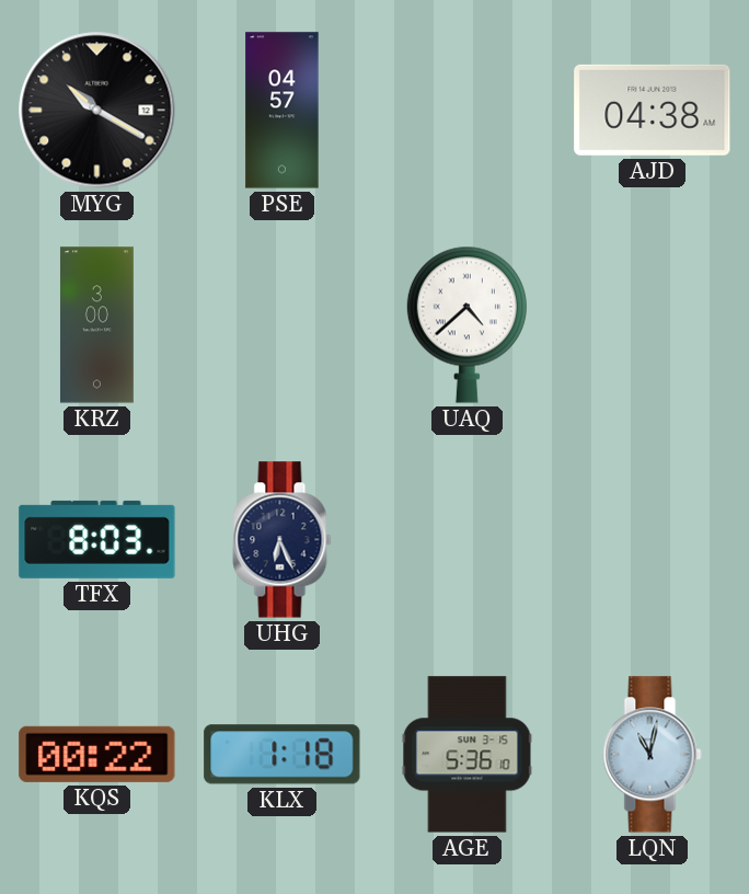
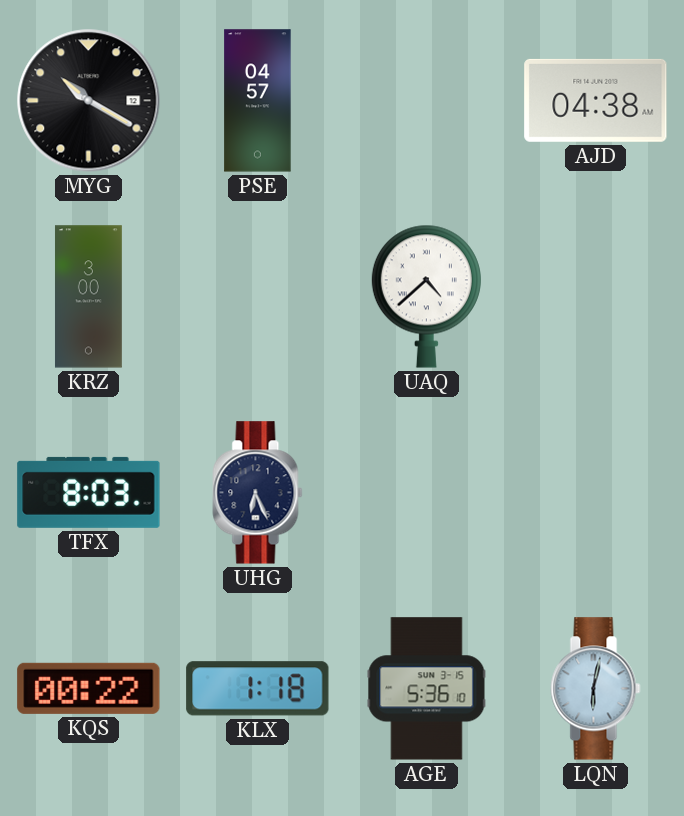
LQN: 11:02 -> 6:02 (596, 689)
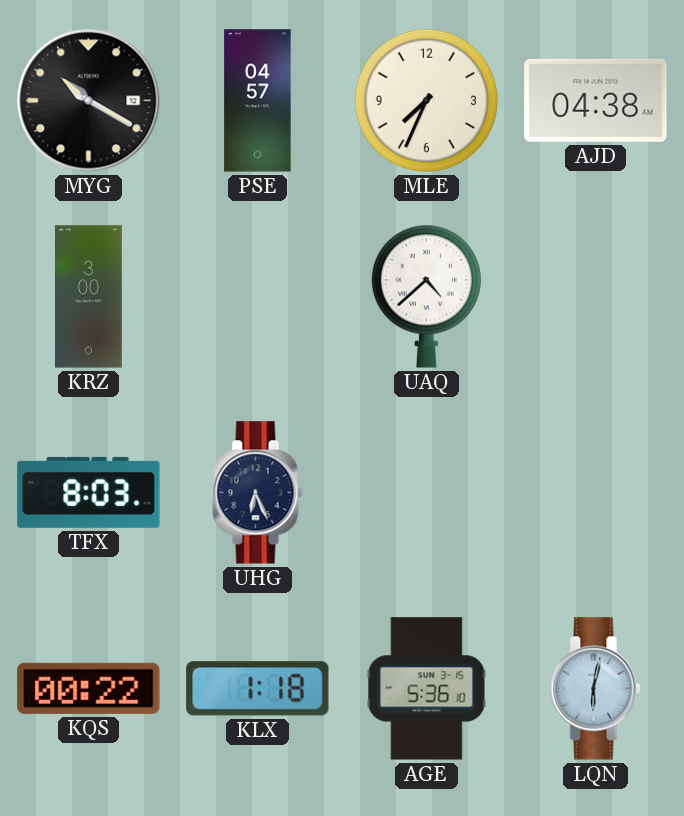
MLE: none -> 7:34 (426, 100)
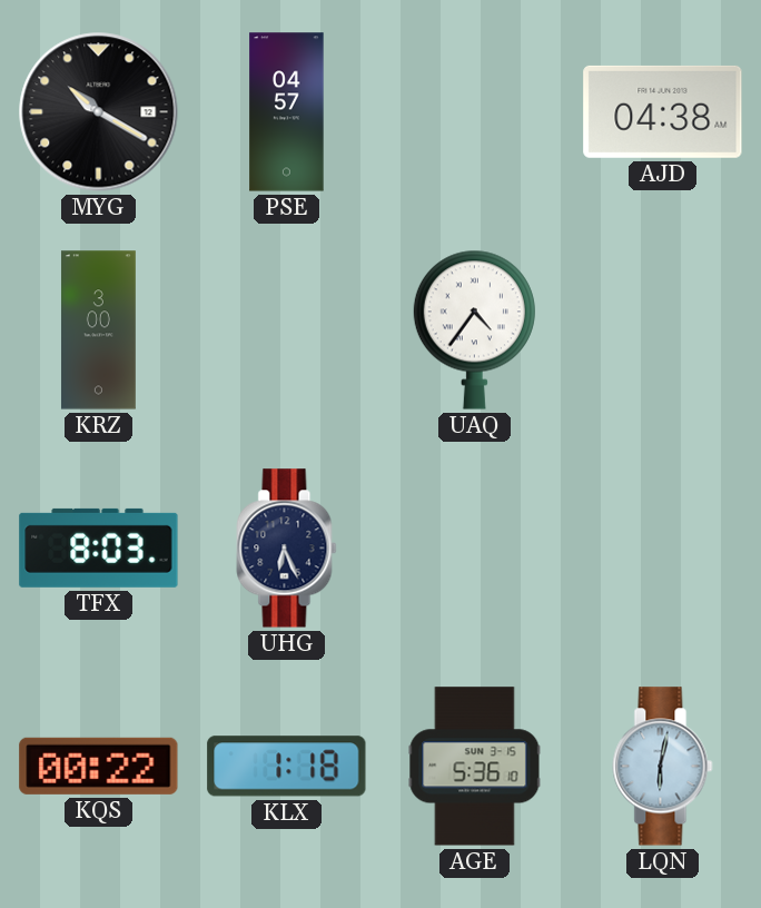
MLE: 7:34 -> none (426, 100)
UAQ: 4:38 -> 4:36 (474, 329)
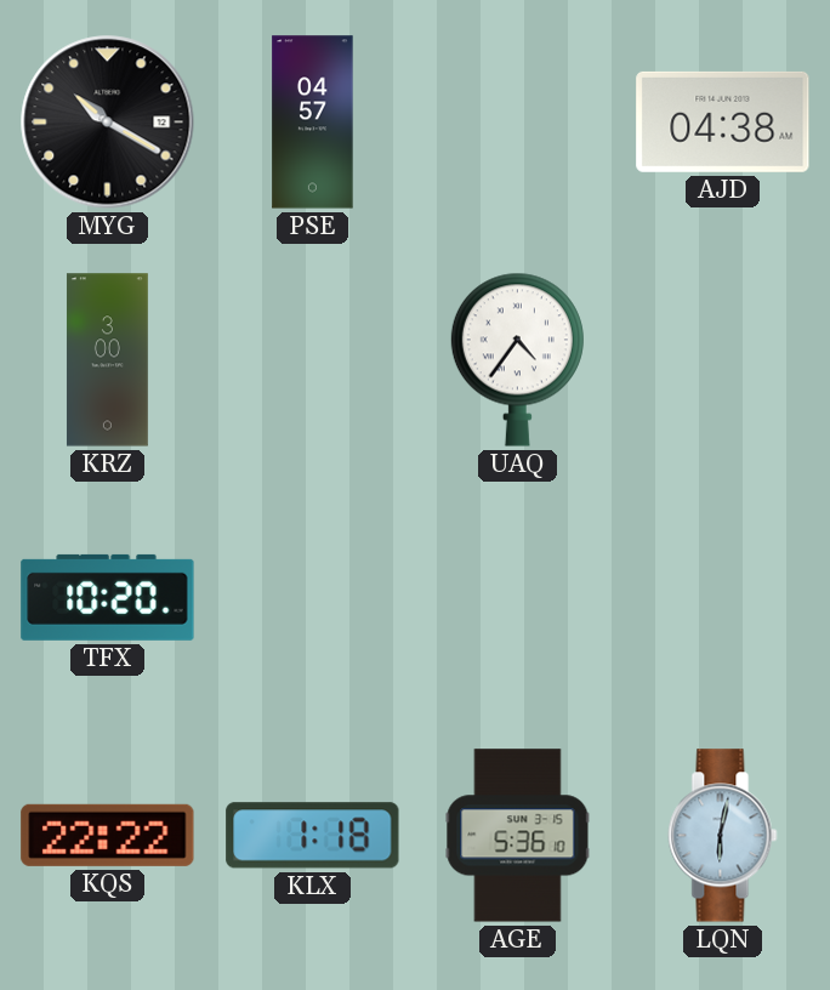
TFX: 8:03 -> 10:20 (108, 597)
UHG: 6:26 -> none (287, 549)
KQS: 00:22 -> 22:22 (108, 835)
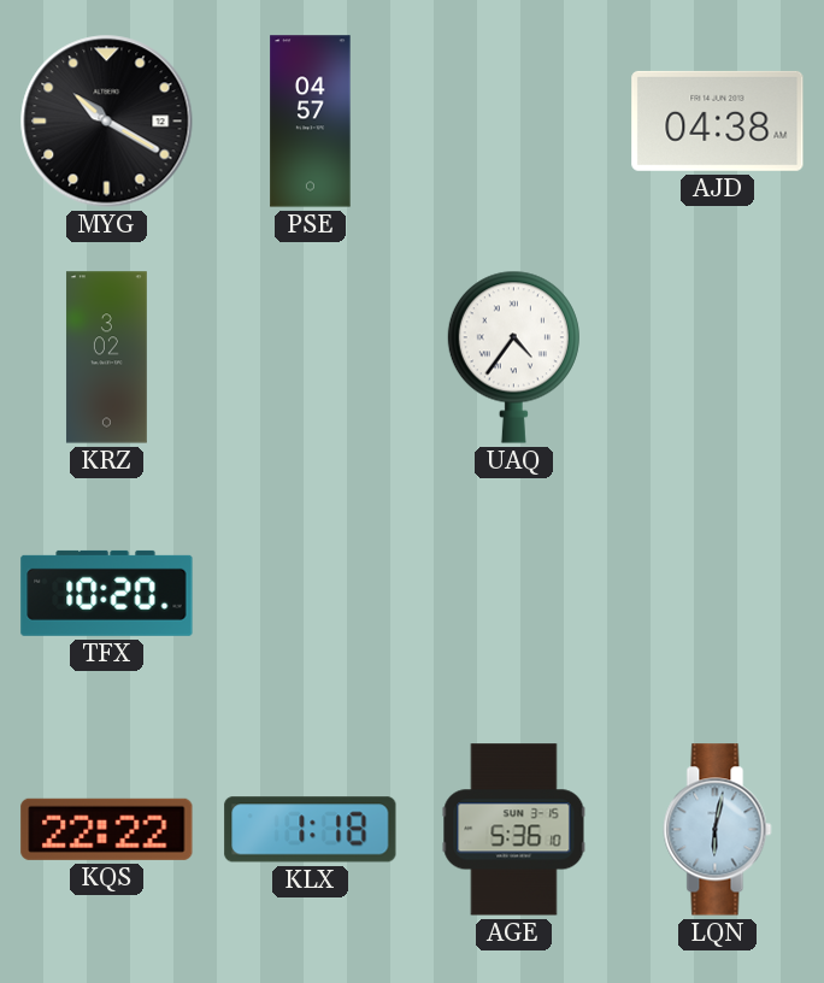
KRZ: 3:00 -> 3:02 (106, 358)
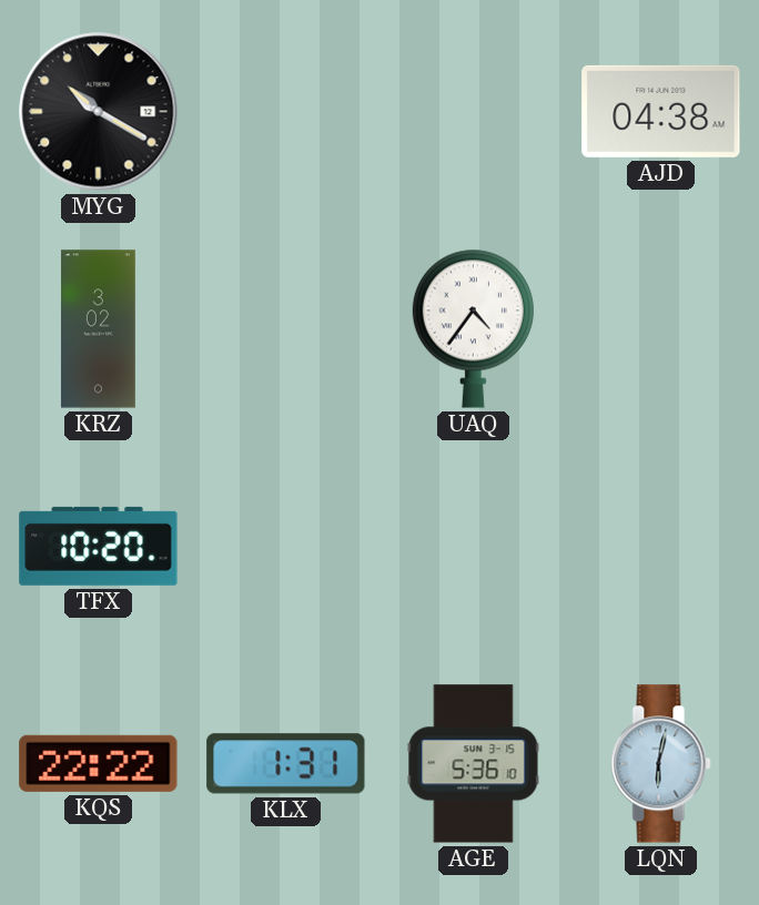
PSE: 04:57 -> none (311, 122)
KLX: 1:18 -> 1:31 (286, 764)
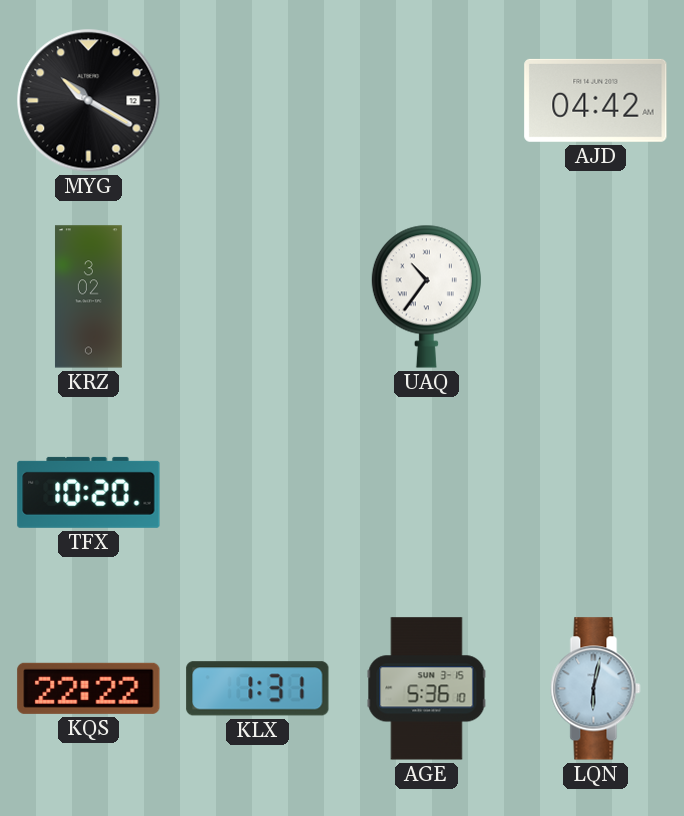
AJD: 04:38 -> 04:42 (596, 100)
UAQ: 4:36 -> 10:36 (426, 296)
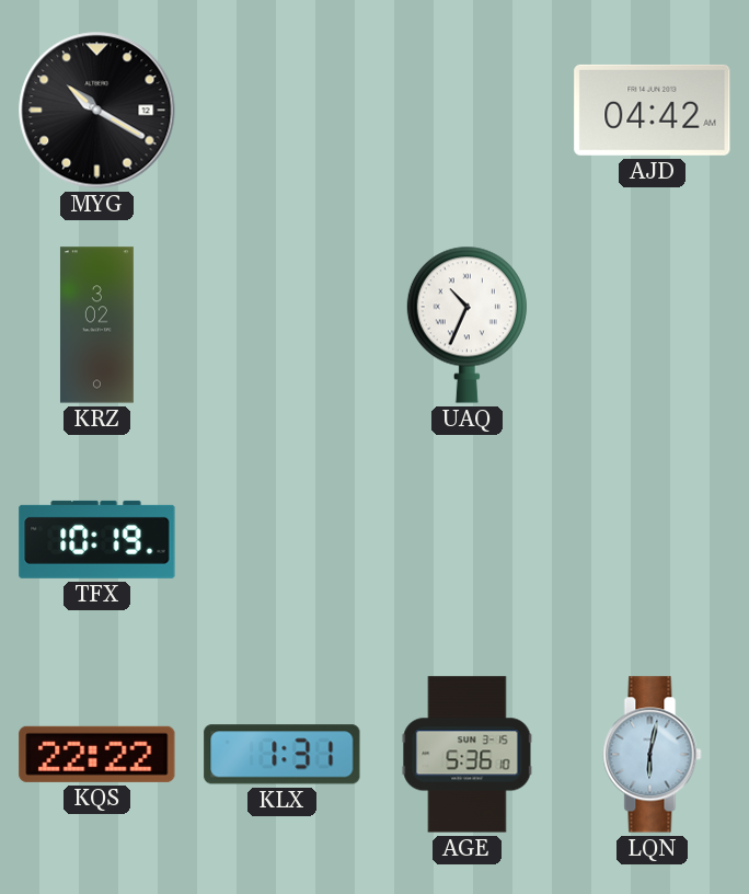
UAQ: 10:36 -> 10:34 (466, 324)
TFX: 10:20 -> 10:19 (97, 539)
